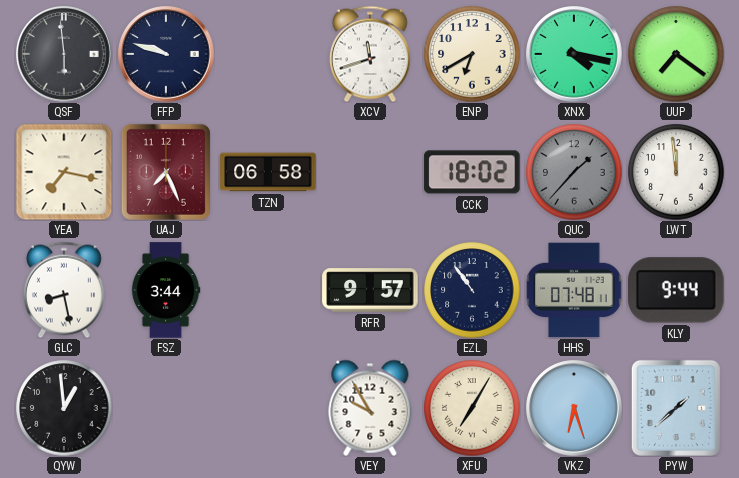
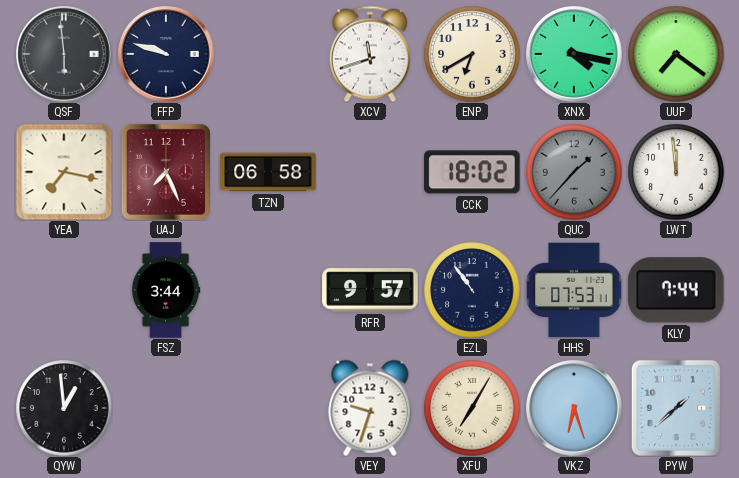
GLC: 8:28 -> none (64, 290)
HHS: 07:48 -> 07:53 (574, 290)
KLY: 9:44 -> 7:44 (676, 290)
VEY: 9:55 -> 9:33 (370, 408)
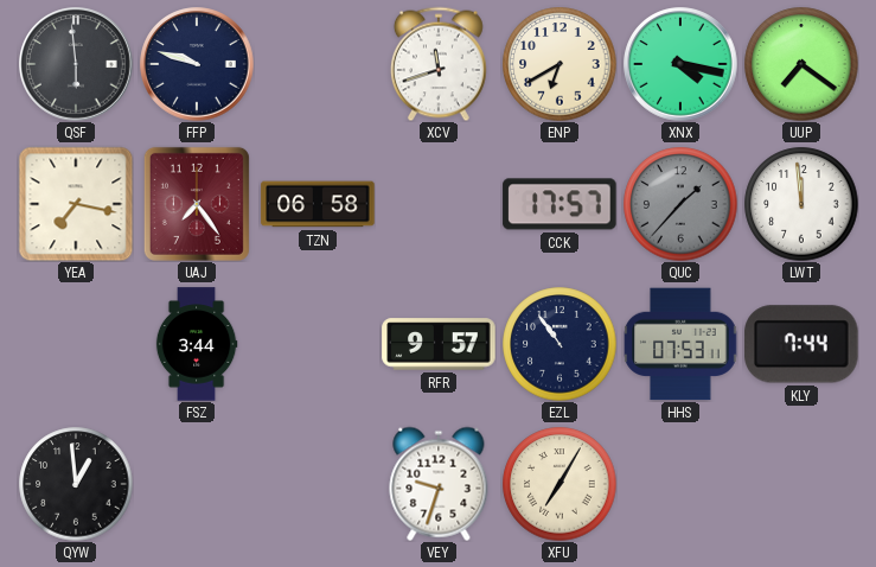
UAJ: 7:26 -> 7:24 (197, 204)
CCK: 18:02 -> 17:57 (560, 204)
VKZ: 6:27 -> none (574, 408)
PYW: 1:38 -> none (676, 408)
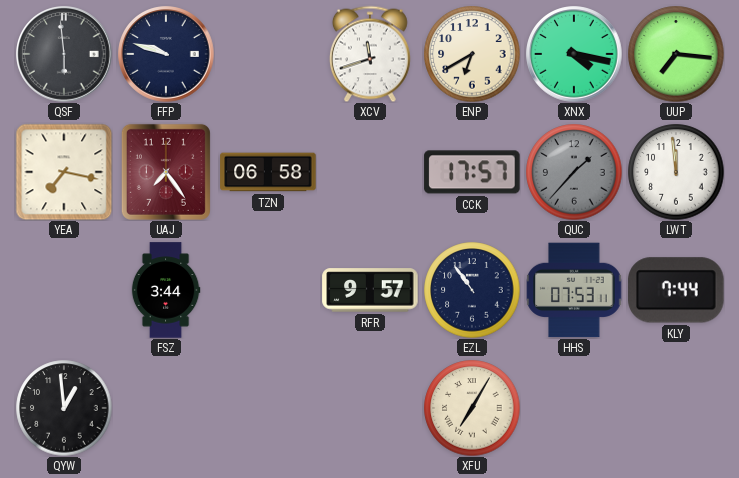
UUP: 7:21 -> 7:16 (676, 54)
VEY: 9:33 -> none (439, 484)
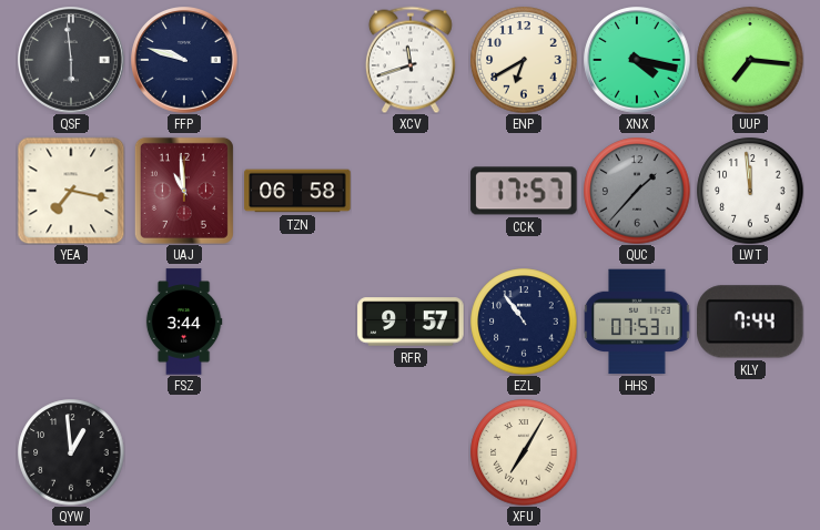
UAJ: 7:24 -> 10:59 (184, 191)
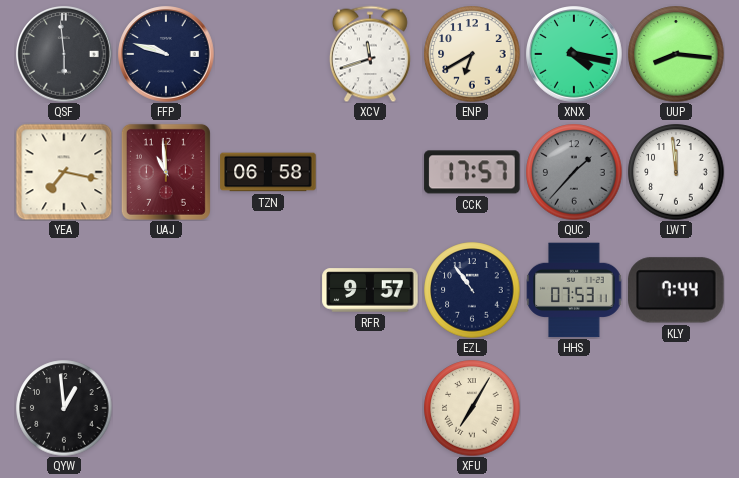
UUP: 7:16 -> 8:16 (676, 54)
FSZ: 3:44 -> none (184, 322)
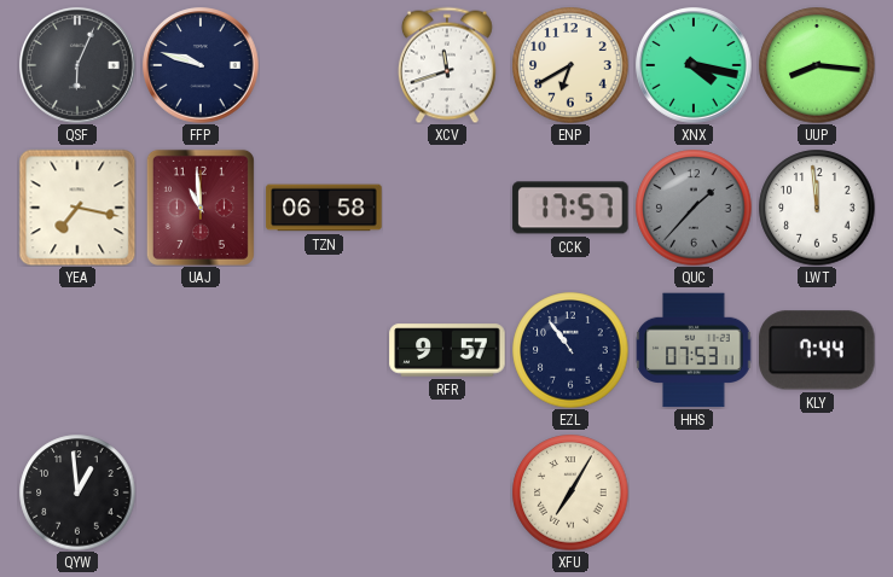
QSF: 5:59 -> 6:04 (77, 65)
